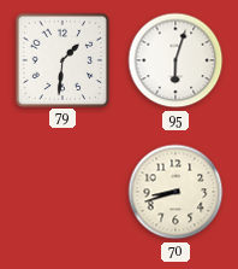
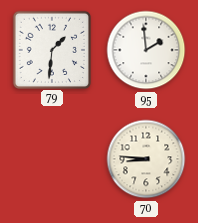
95: 6:03 -> 1:59 (146, 50)
70: 8:42 -> 8:46 (146, 159)
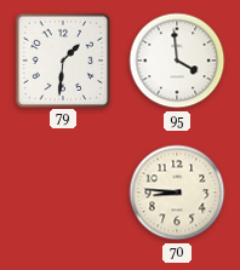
95: 1:59 -> 3:59 (177, 61)
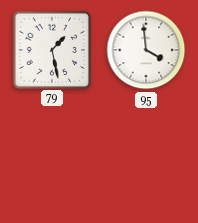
79: 1:31 -> 1:28 (51, 49)
70: 8:46 -> none (177, 193)
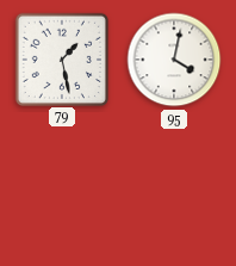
95: 3:59 -> 4:02 (174, 60)
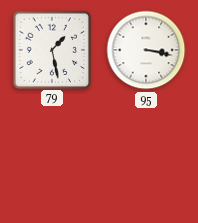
95: 4:02 -> 3:17 (146, 50)
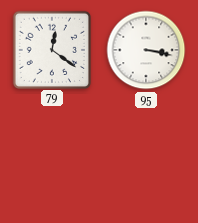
79: 1:28 -> 12:21 (51, 49)
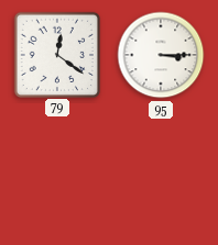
95: 3:17 -> 3:15 (161, 55)
